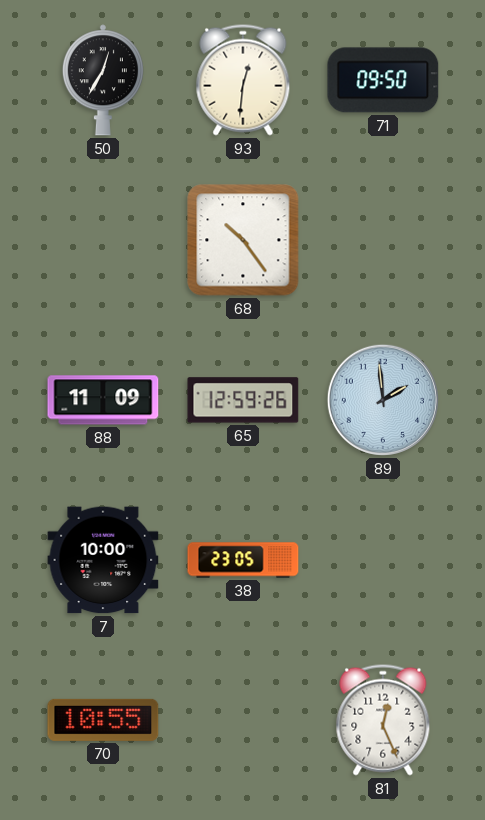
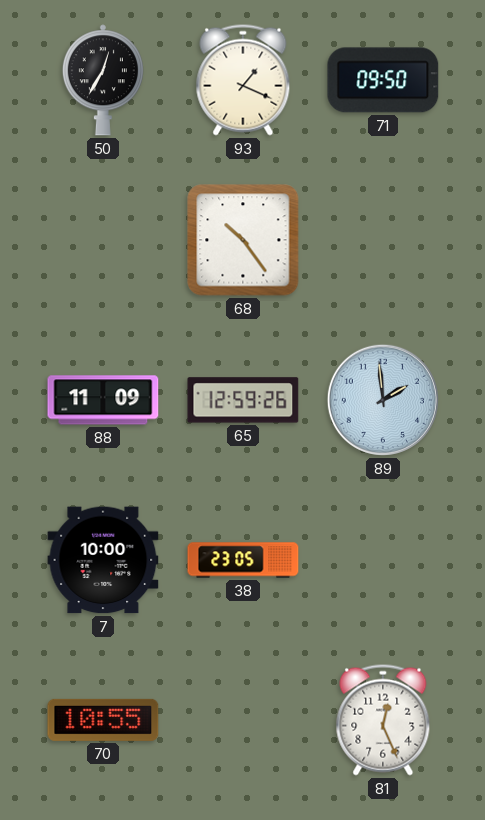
93: 12:31 -> 1:19 (243, 80)
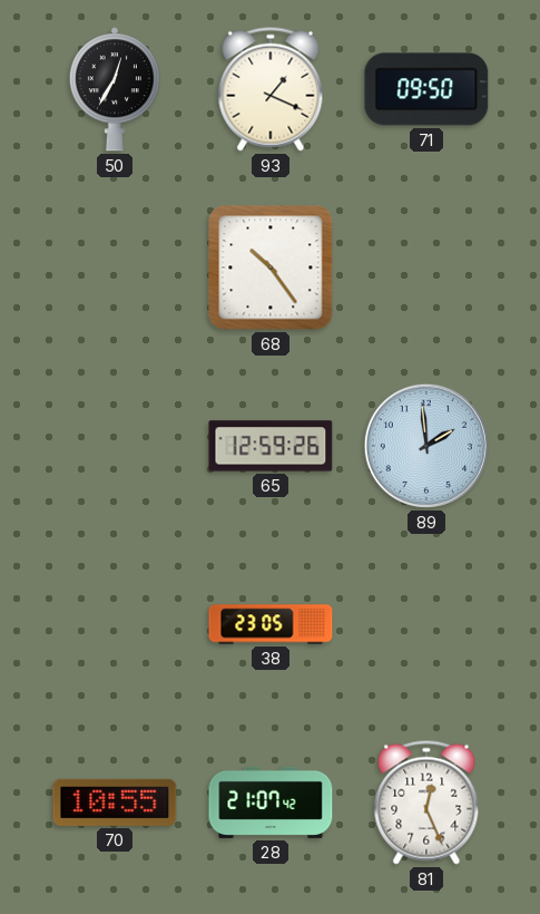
88: 11:09 -> none (103, 400)
7: 10:00 -> none (103, 560)
28: none -> 21:07 (271, 803)
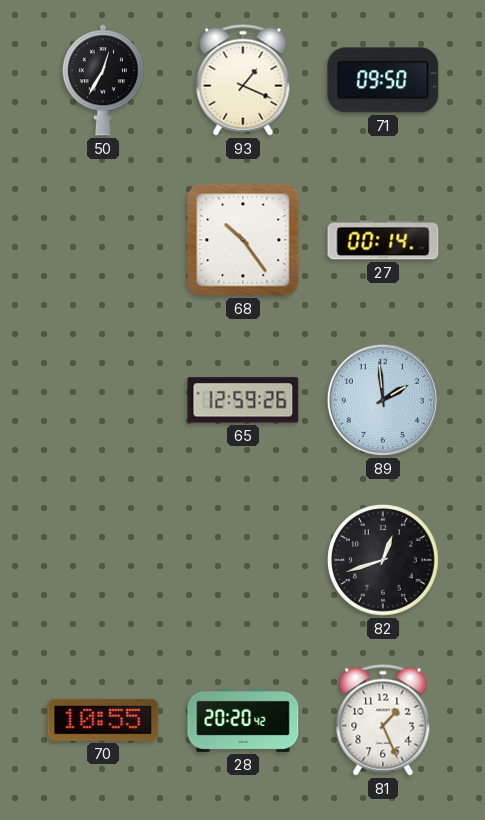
27: none -> 00:14 (383, 240)
38: 23:05 -> none (271, 624)
82: none -> 12:42 (383, 560)
28: 21:07 -> 20:20 (243, 720)
81: 12:26 -> 1:26 (383, 720)
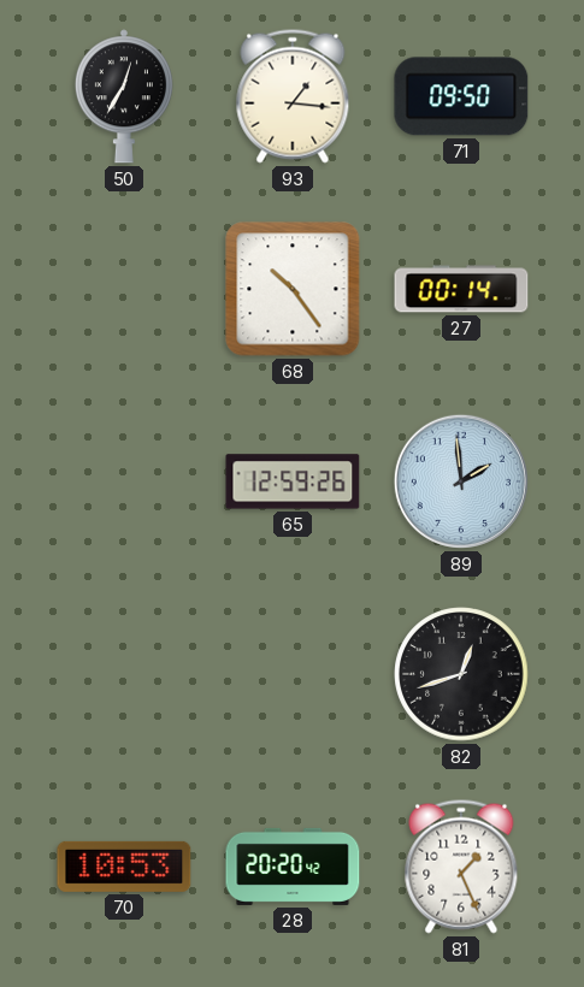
93: 1:19 -> 1:16 (293, 96)
70: 10:55 -> 10:53 (124, 867)
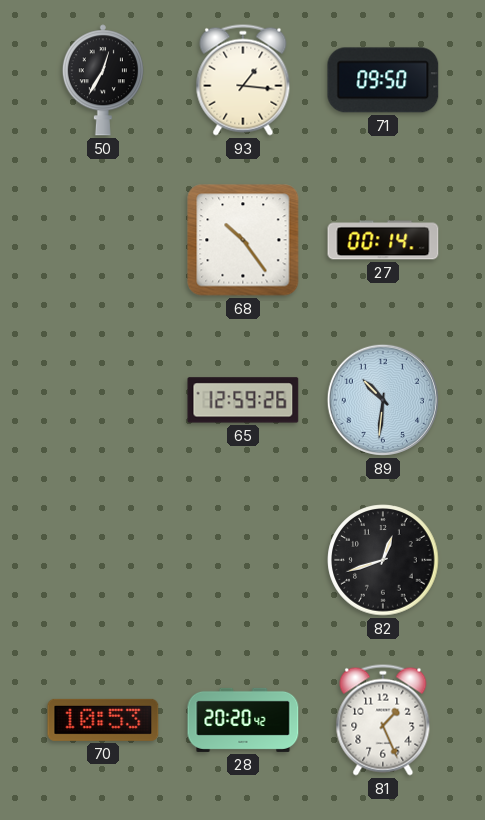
89: 1:59 -> 10:31 (383, 400)
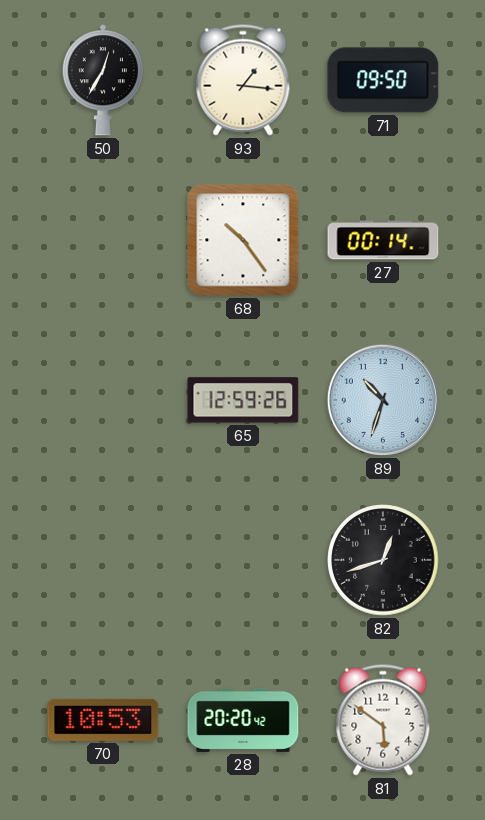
89: 10:31 -> 10:33 (383, 400)
81: 1:26 -> 5:51 (383, 720)
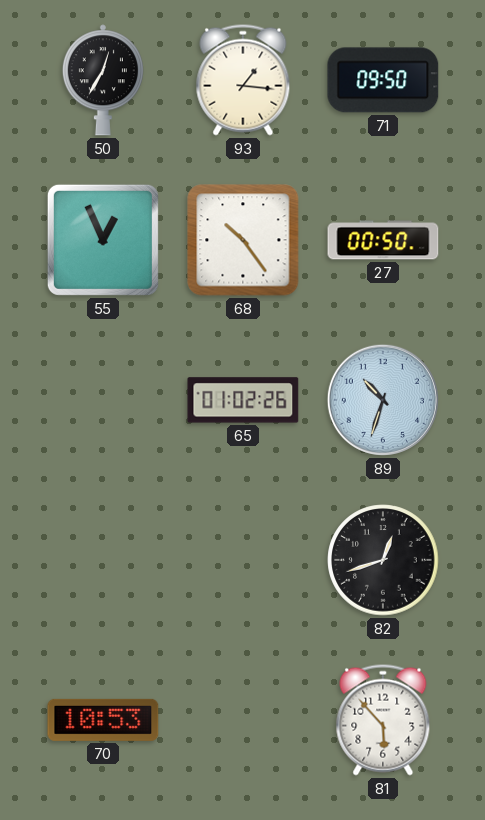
55: none -> 12:56 (103, 240)
27: 00:14 -> 00:50 (383, 240)
65: 12:59 -> 01:02 (243, 400)
28: 20:20 -> none (243, 720)
81: 5:51 -> 5:53 (383, 720)
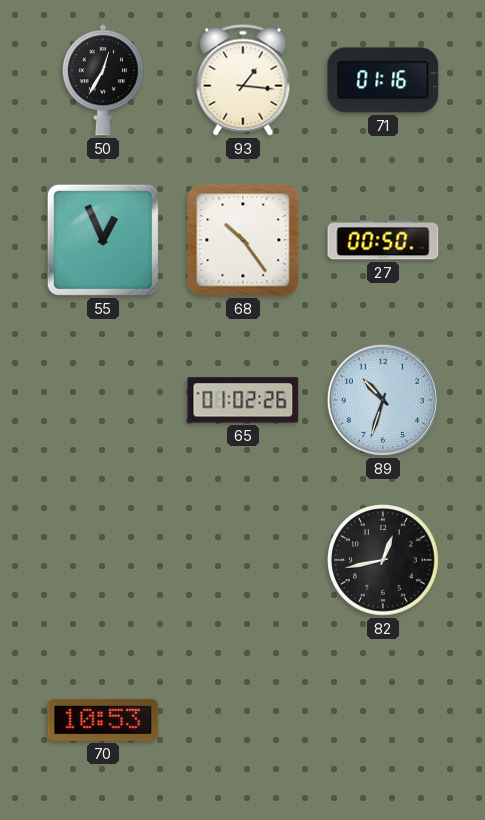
71: 09:50 -> 01:16 (383, 80)
82: 12:42 -> 12:43 (383, 560)
81: 5:53 -> none (383, 720)
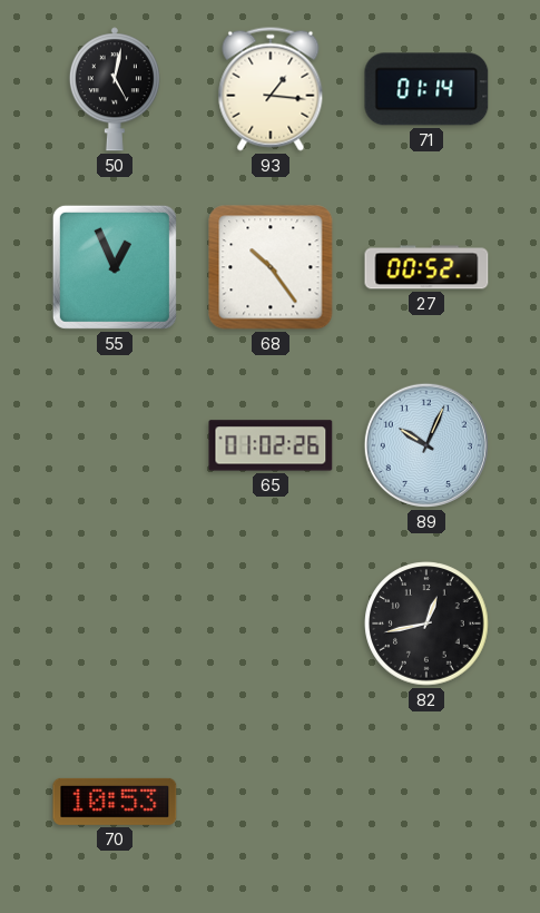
50: 12:35 -> 5:02 (115, 89)
71: 01:16 -> 01:14 (426, 89)
27: 00:50 -> 00:52 (426, 267)
89: 10:33 -> 10:04 (426, 445)
